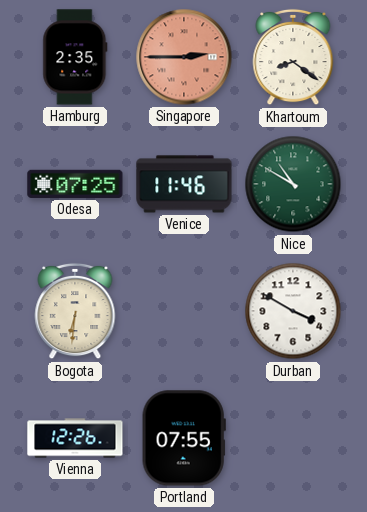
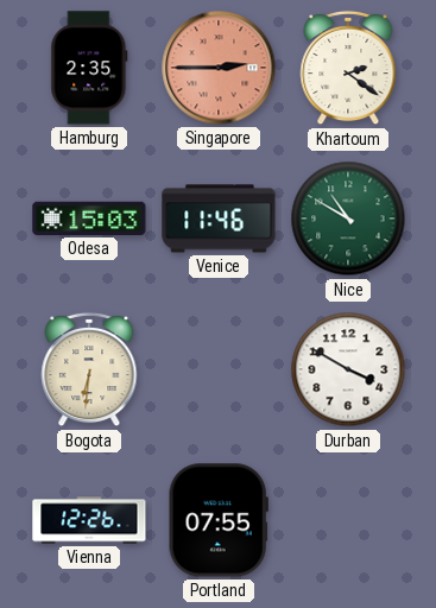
Khartoum: 8:21 -> 2:21 (348, 68)
Odesa: 07:25 -> 15:03 (89, 218)
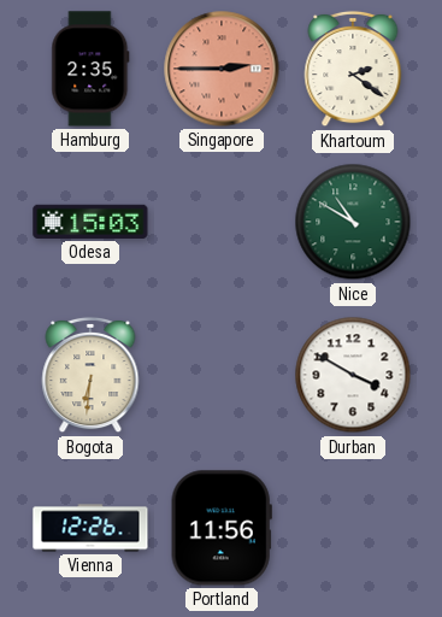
Venice: 11:46 -> none (219, 218)
Portland: 07:55 -> 11:56 (222, 528)
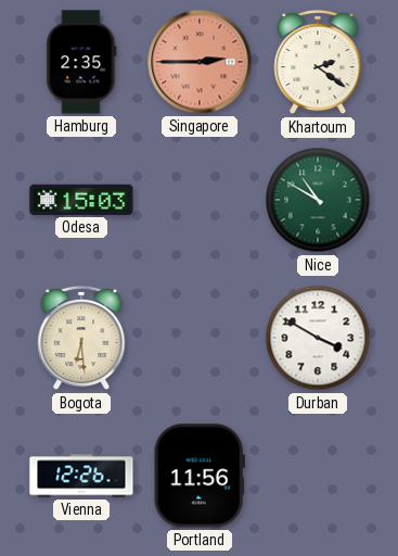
Bogota: 6:31 -> 6:29 (81, 338)
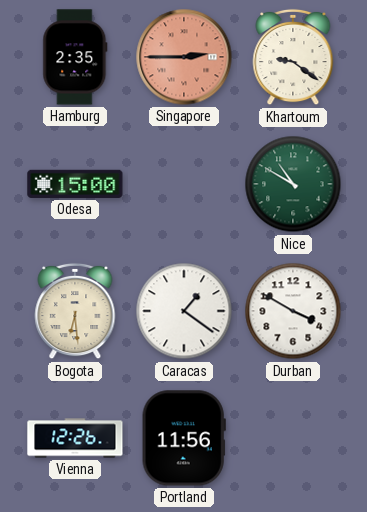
Khartoum: 2:21 -> 9:21 (293, 57)
Odesa: 15:03 -> 15:00 (75, 184)
Caracas: none -> 1:21 (184, 311)
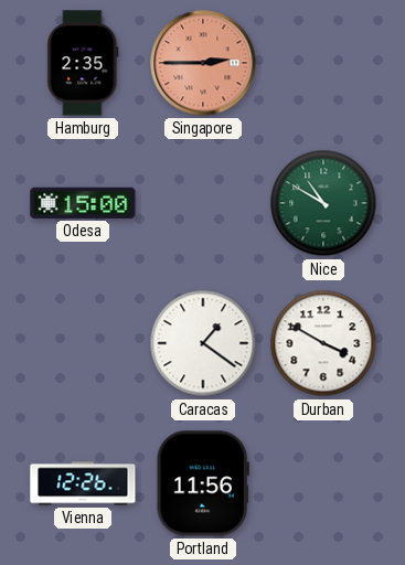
Khartoum: 9:21 -> none (293, 57)
Bogota: 6:29 -> none (75, 311)
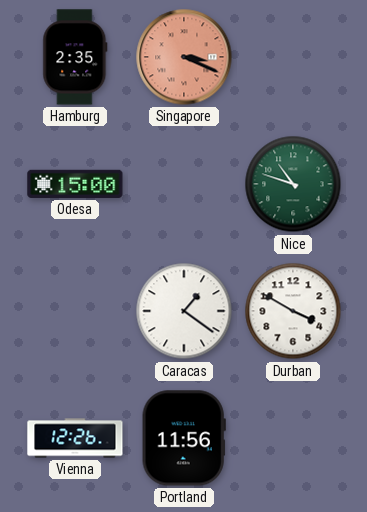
Singapore: 2:45 -> 3:19 (184, 57)
Nice: 10:50 -> 10:48 (293, 184)
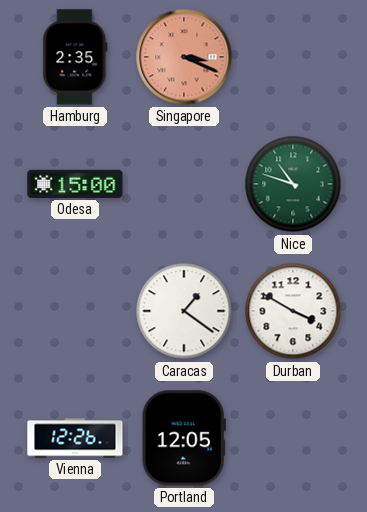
Portland: 11:56 -> 12:05 (184, 438)
